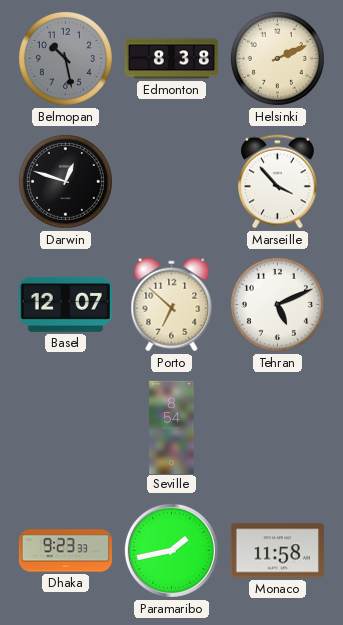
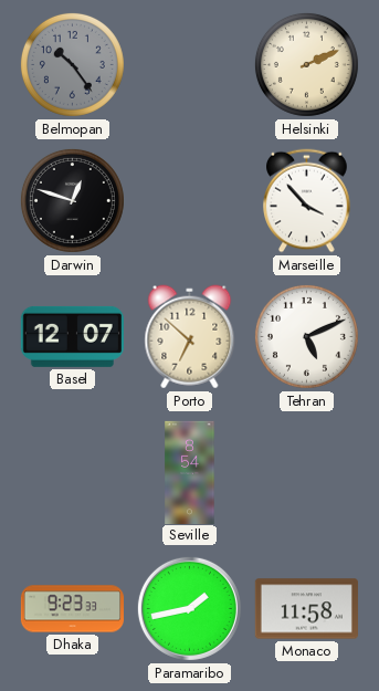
Belmopan: 10:28 -> 10:24 (72, 64)
Edmonton: 8:38 -> none (171, 59)
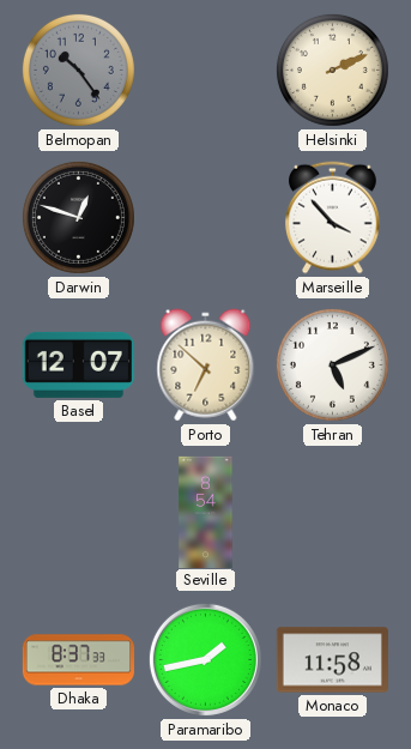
Dhaka: 9:23 -> 8:37 (78, 660)
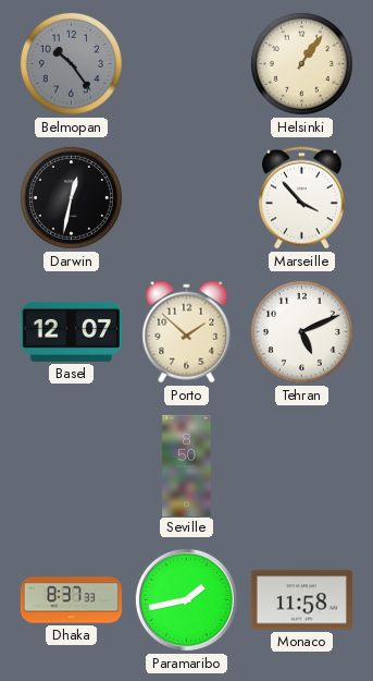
Helsinki: 2:11 -> 1:06 (301, 63)
Darwin: 12:48 -> 12:32 (71, 197)
Porto: 6:52 -> 1:52 (187, 332)
Seville: 8:54 -> 8:50 (187, 465)
